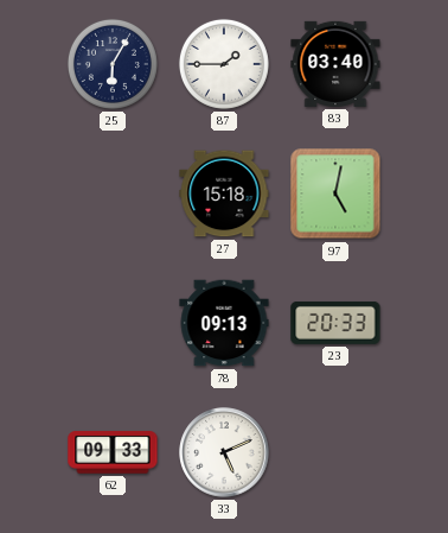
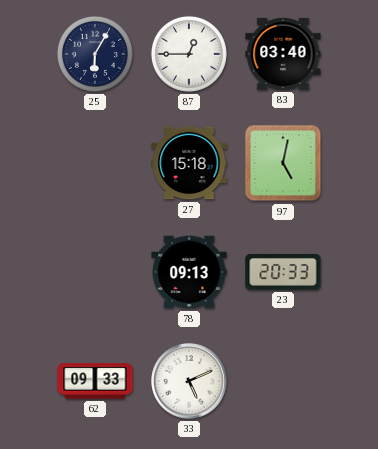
87: 1:45 -> 12:45 (189, 54)
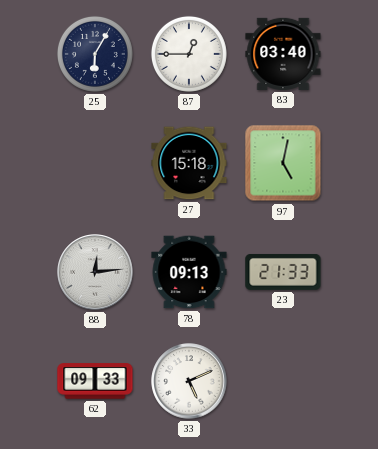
88: none -> 12:14 (95, 272)
23: 20:33 -> 21:33 (283, 272)
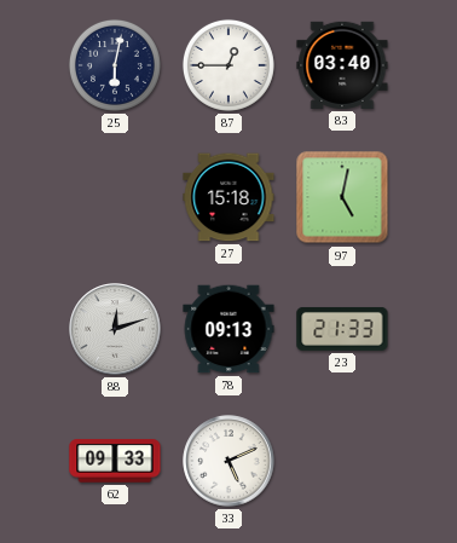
25: 6:05 -> 6:02 (115, 65)
88: 12:14 -> 12:12 (115, 329)
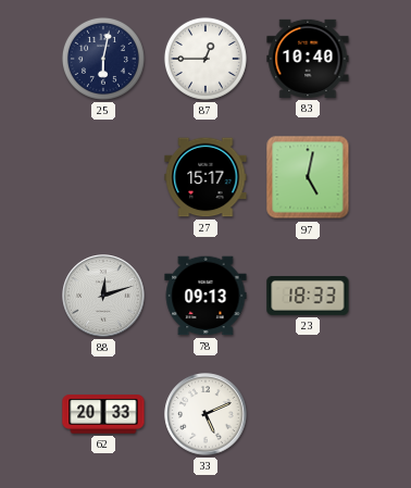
83: 03:40 -> 10:40 (308, 59)
27: 15:18 -> 15:17 (205, 177)
23: 21:33 -> 18:33 (308, 296)
62: 09:33 -> 20:33 (103, 414)
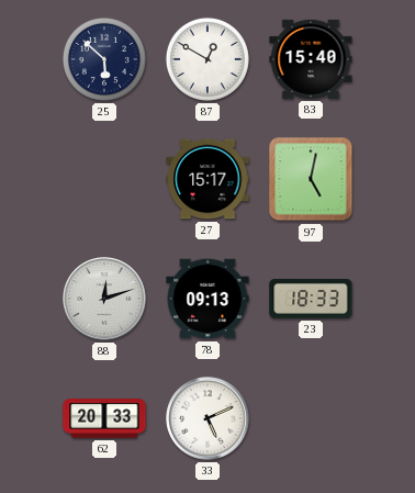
25: 6:02 -> 5:52 (104, 59)
87: 12:45 -> 12:50 (207, 59)
83: 10:40 -> 15:40 (311, 59)
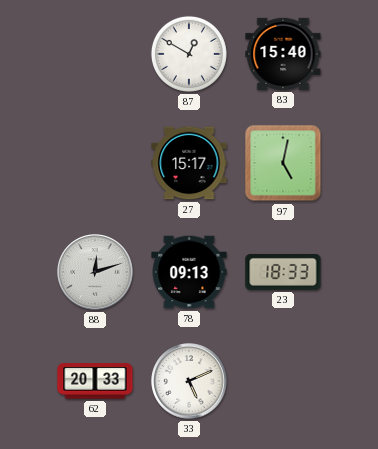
25: 5:52 -> none (104, 59)
